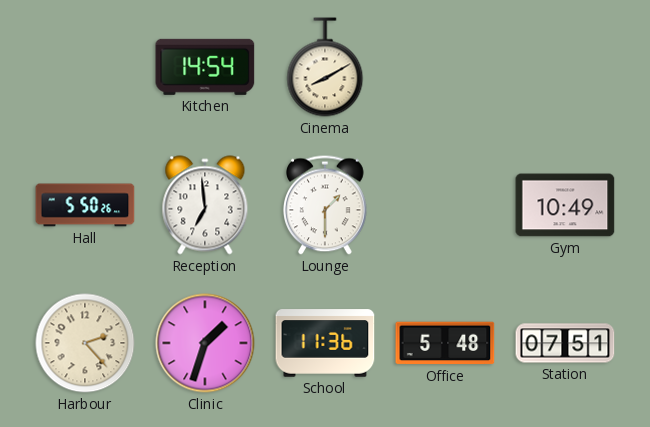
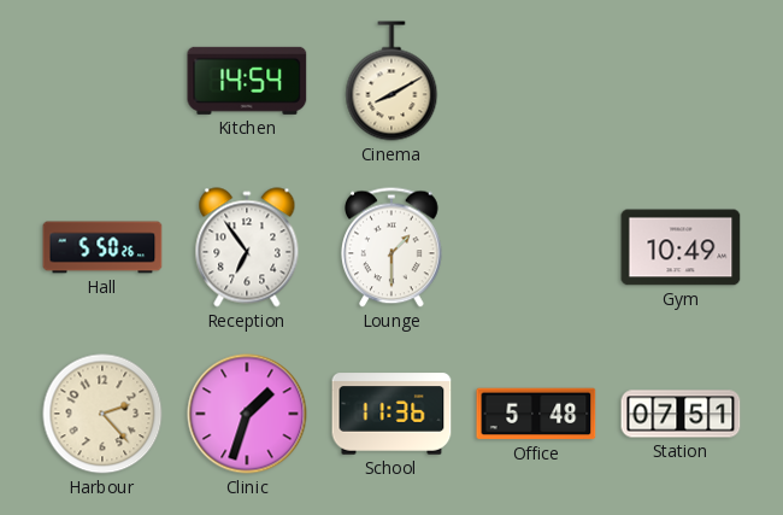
Reception: 6:59 -> 6:54 (247, 247)
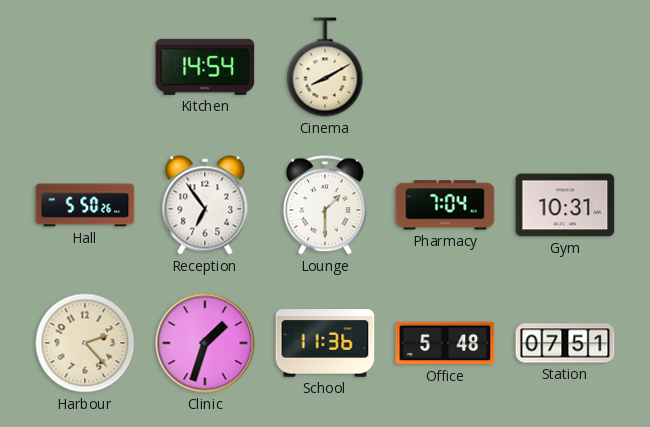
Pharmacy: none -> 7:04 (445, 205)
Gym: 10:49 -> 10:31 (565, 205)
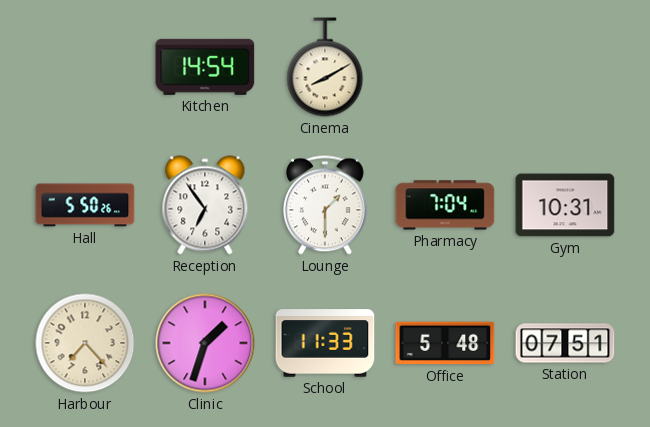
Harbour: 2:23 -> 7:23 (85, 343)
School: 11:36 -> 11:33 (325, 343)
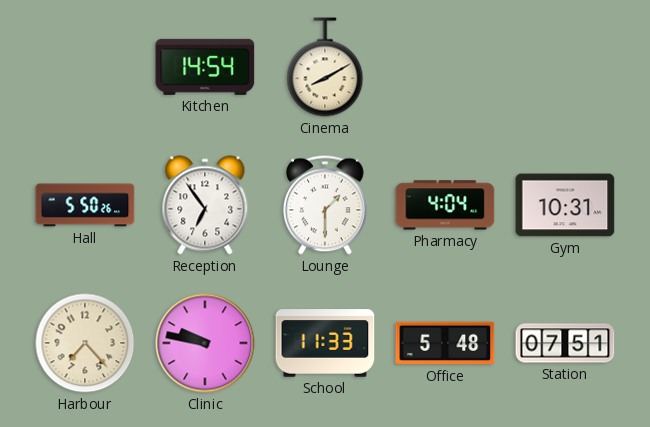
Pharmacy: 7:04 -> 4:04 (445, 205)
Clinic: 1:33 -> 9:47 (205, 343)
